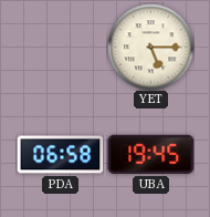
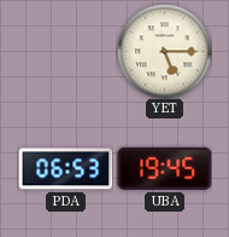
PDA: 06:58 -> 06:53 (65, 169)
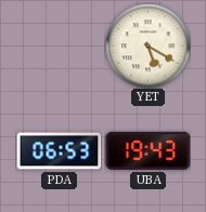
YET: 5:15 -> 5:20 (147, 45)
UBA: 19:45 -> 19:43 (147, 150)
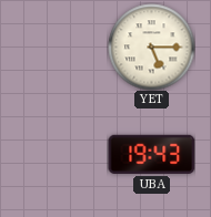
YET: 5:20 -> 5:15 (151, 46)
PDA: 06:53 -> none (59, 151)
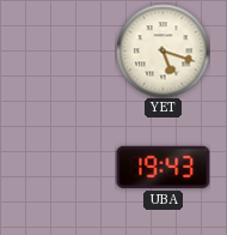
YET: 5:15 -> 5:18 (162, 50)
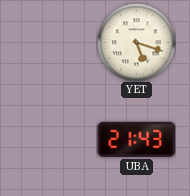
UBA: 19:43 -> 21:43 (136, 139)
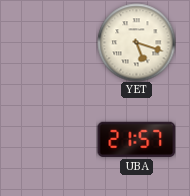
UBA: 21:43 -> 21:57 (136, 139)
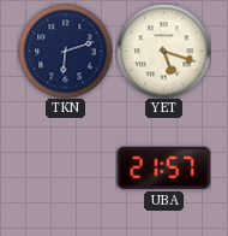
TKN: none -> 6:12 (65, 51)
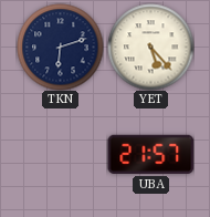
YET: 5:18 -> 5:23 (150, 46)
